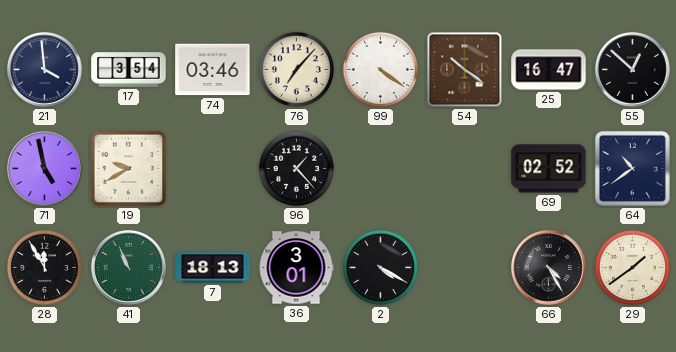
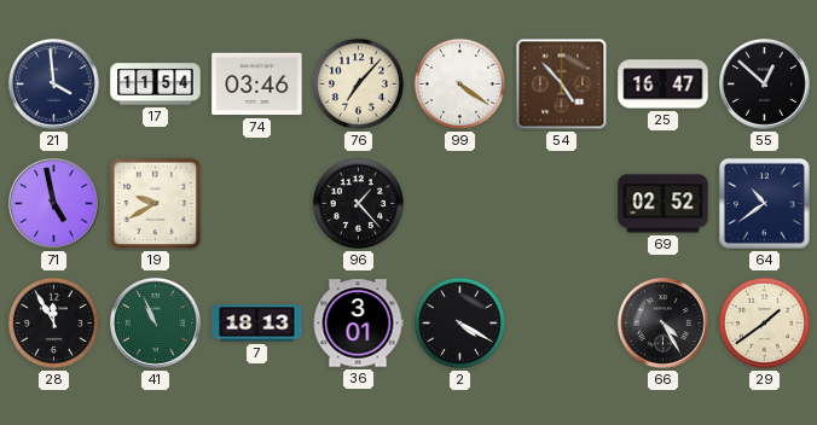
17: 3:54 -> 11:54 (156, 85)
54: 10:21 -> 4:53 (562, 85)
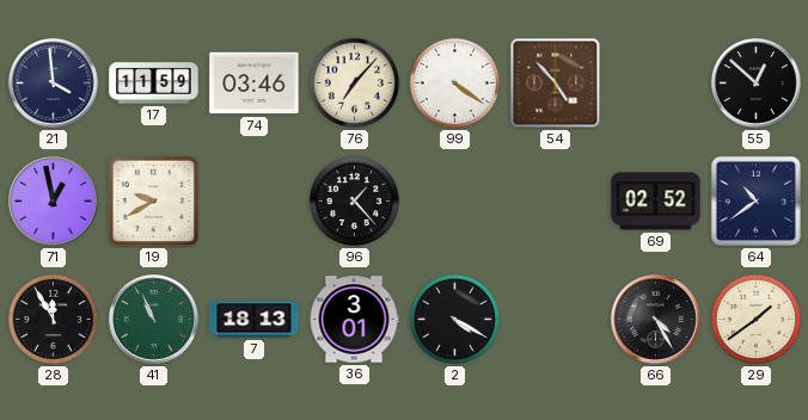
17: 11:54 -> 11:59 (154, 84)
25: 16:47 -> none (664, 85)
71: 4:58 -> 12:58 (54, 202)
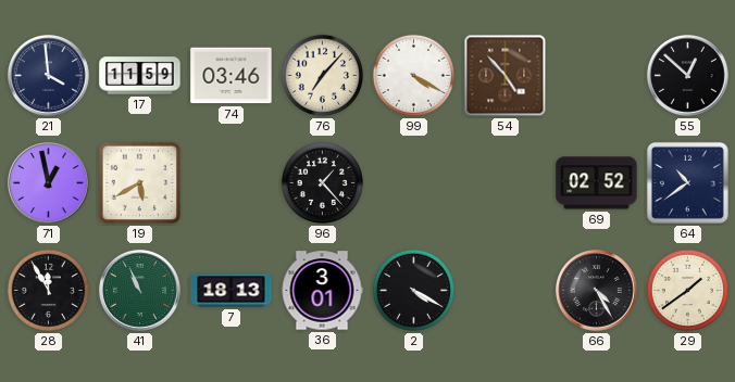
99: 4:21 -> 4:20 (413, 75)
19: 9:40 -> 5:40 (140, 183)
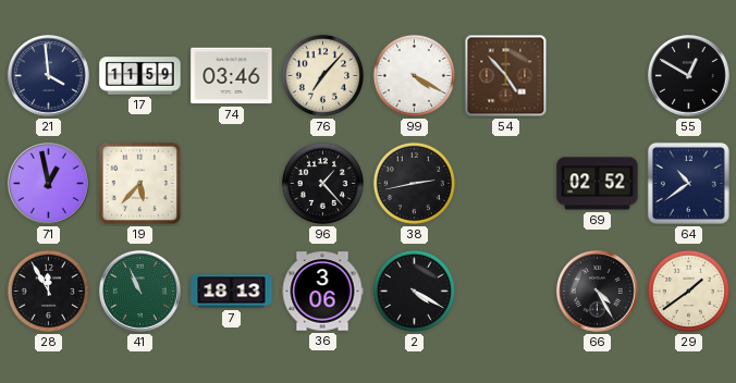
55: 12:52 -> 12:50 (689, 76)
19: 5:40 -> 5:37 (140, 184)
38: none -> 2:43 (414, 183)
36: 3:01 -> 3:06 (322, 292)
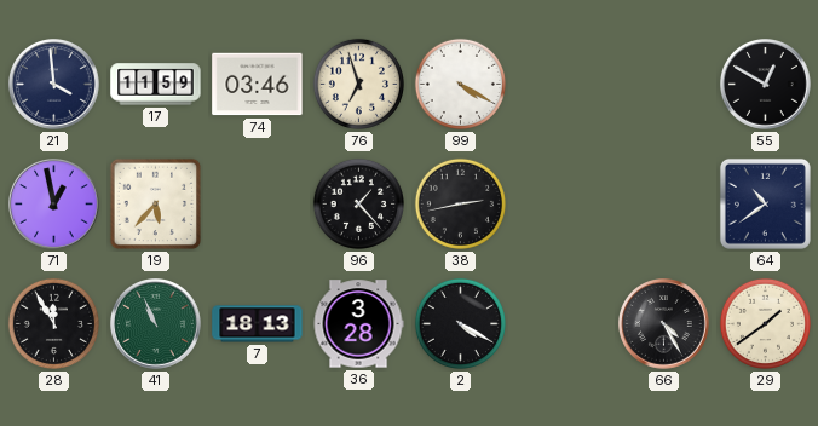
76: 7:07 -> 6:57 (358, 84)
54: 4:53 -> none (506, 76)
69: 02:52 -> none (598, 184)
36: 3:06 -> 3:28 (358, 324)
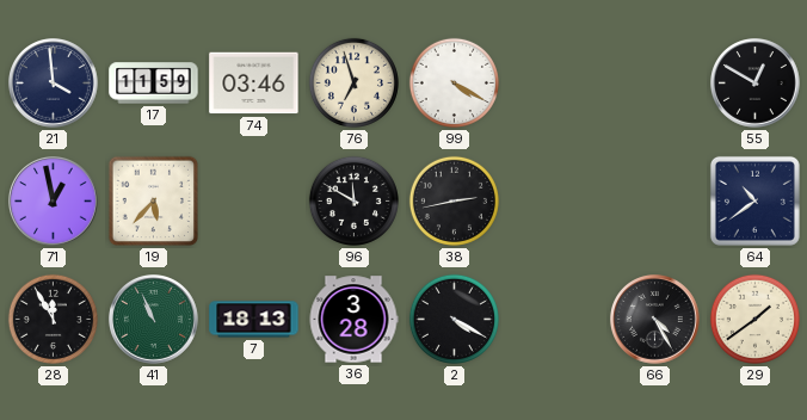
96: 1:23 -> 11:50 (353, 200)
